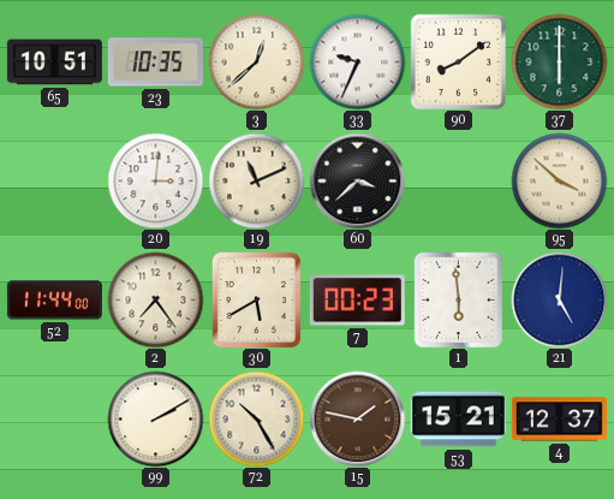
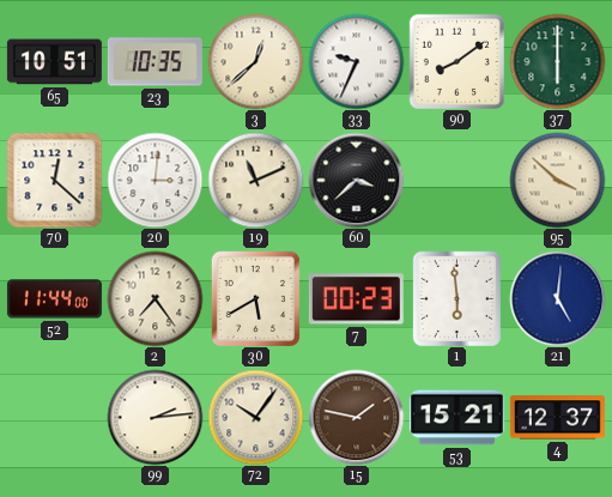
70: none -> 12:22 (54, 180)
99: 2:10 -> 2:14 (154, 417)
72: 10:25 -> 10:06 (255, 417)
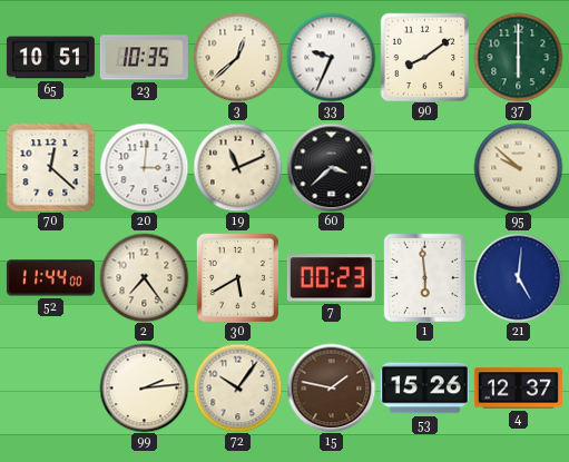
95: 3:52 -> 9:52 (518, 167)
53: 15:21 -> 15:26 (424, 389)
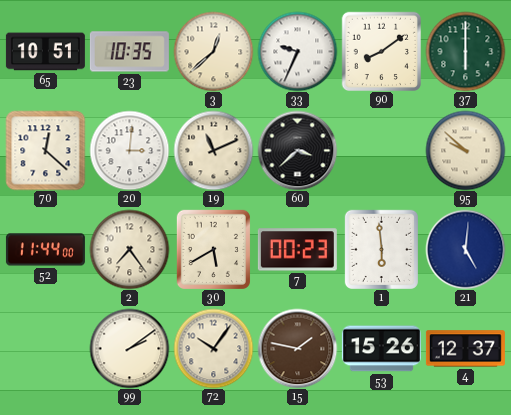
99: 2:14 -> 2:09 (129, 348)
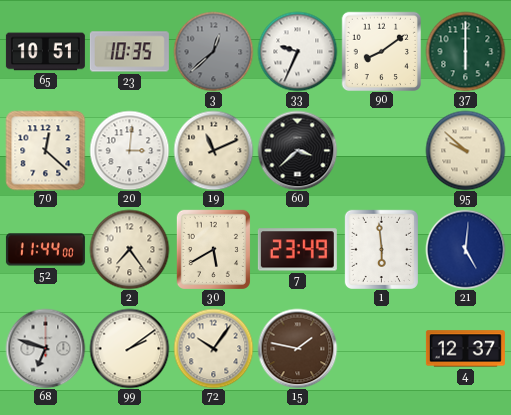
3 dial: cream -> grey (213, 51)
7: 00:23 -> 23:49 (297, 250)
68: none -> 6:48 (45, 348)
53: 15:26 -> none (381, 349)
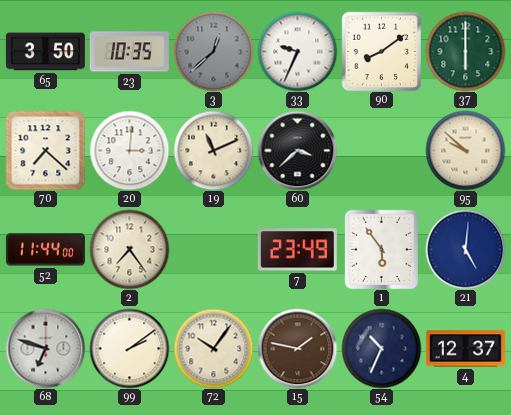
65: 10:51 -> 3:50 (45, 52)
70: 12:22 -> 7:22 (45, 150)
30: 5:40 -> none (213, 249)
1: 5:59 -> 5:54 (381, 249)
54: none -> 10:34 (381, 348)
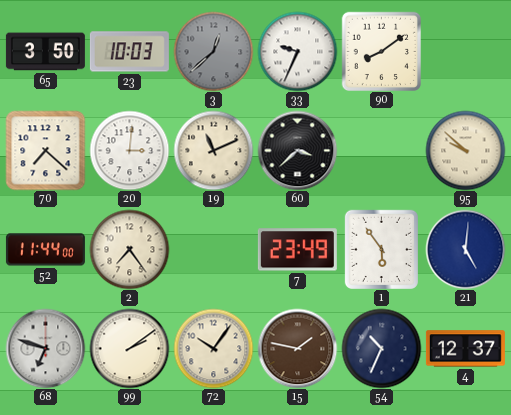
23: 10:35 -> 10:03 (129, 52)
37: 6:00 -> none (465, 51)
